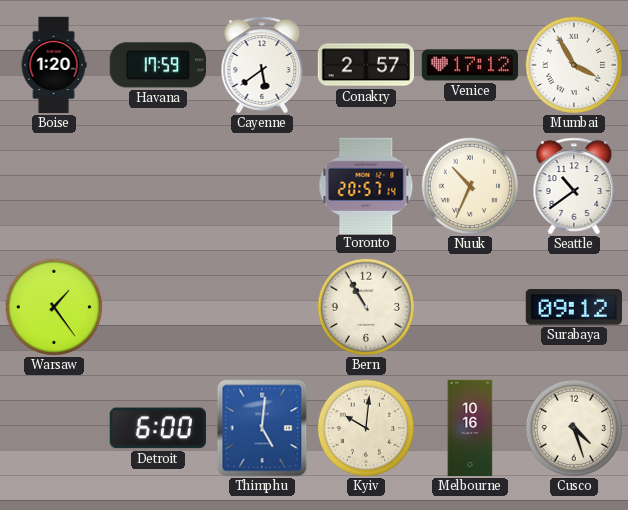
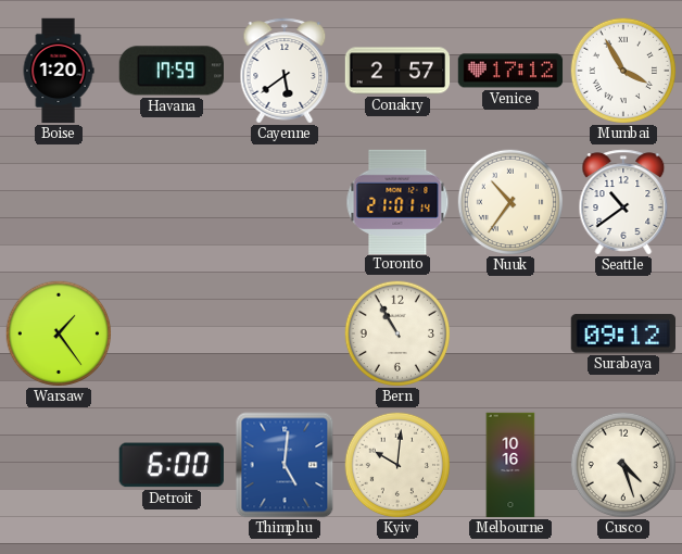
Toronto: 20:57 -> 21:01 (397, 201)
Nuuk: 10:34 -> 10:36 (510, 202)
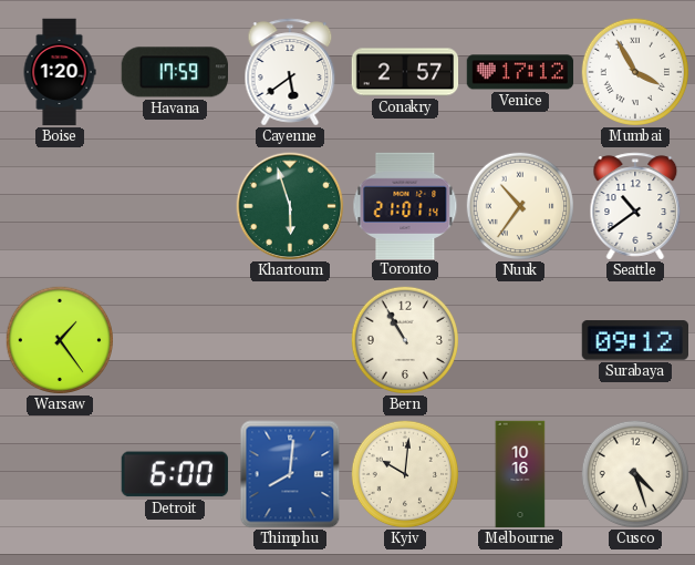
Khartoum: none -> 5:57 (290, 206)
Thimphu: 5:01 -> 8:01 (290, 474)
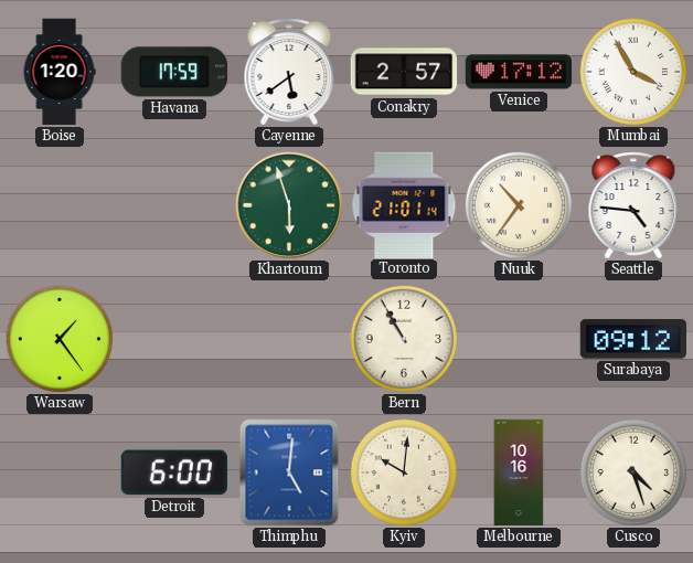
Seattle: 10:39 -> 4:46 (633, 205)
Thimphu: 8:01 -> 5:01 (289, 472)
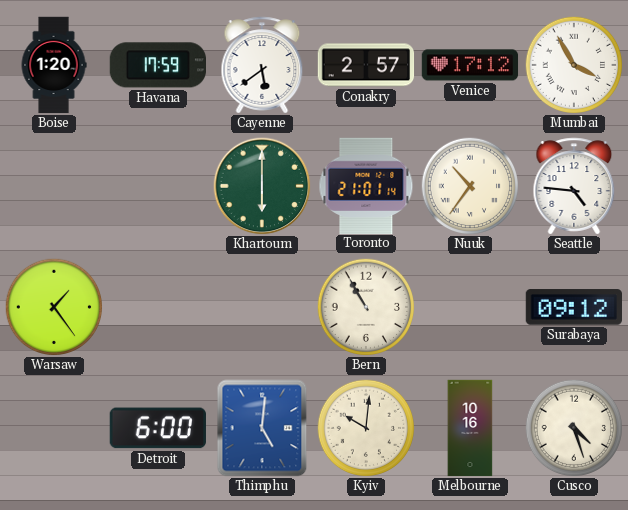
Khartoum: 5:57 -> 6:00 (262, 186)
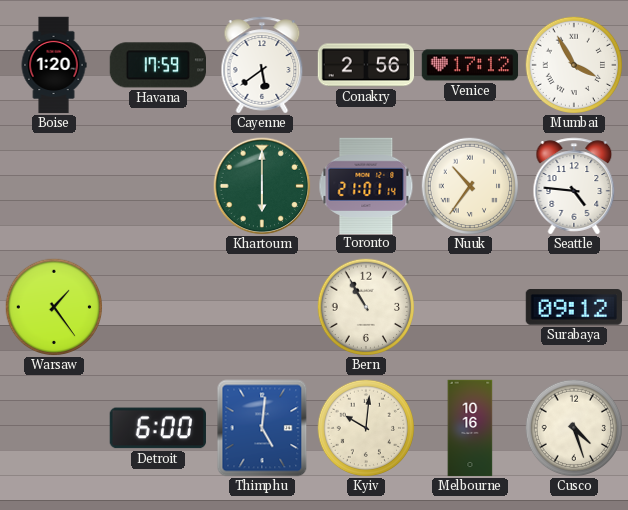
Conakry: 2:57 -> 2:56 (366, 65)
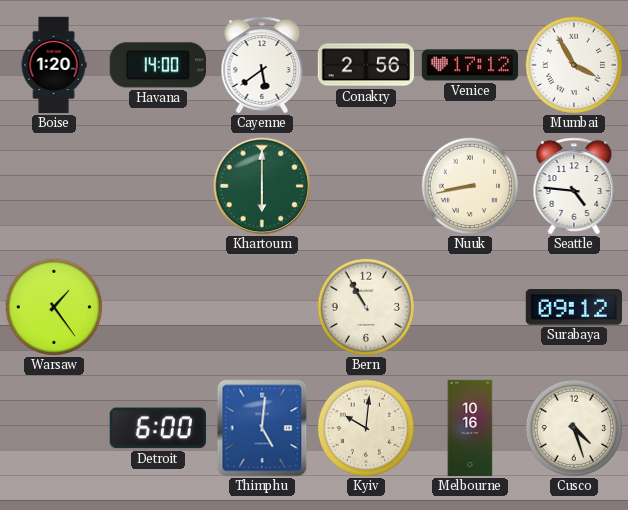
Havana: 17:59 -> 14:00 (157, 65)
Toronto: 21:01 -> none (366, 185)
Nuuk: 10:36 -> 8:43 (470, 186)
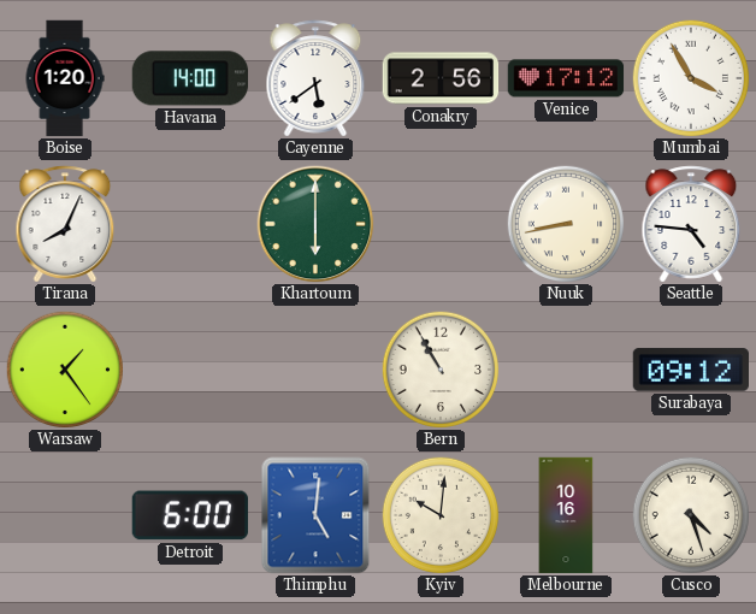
Tirana: none -> 8:04 (65, 224)
